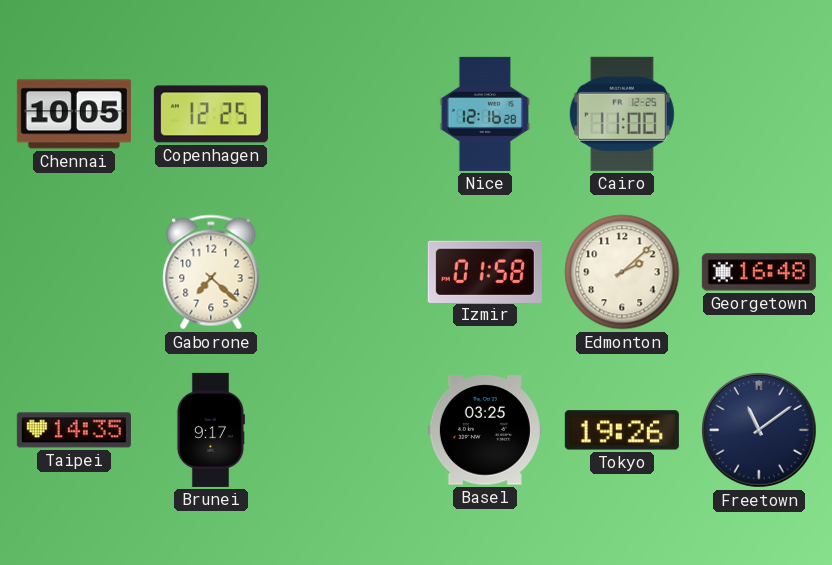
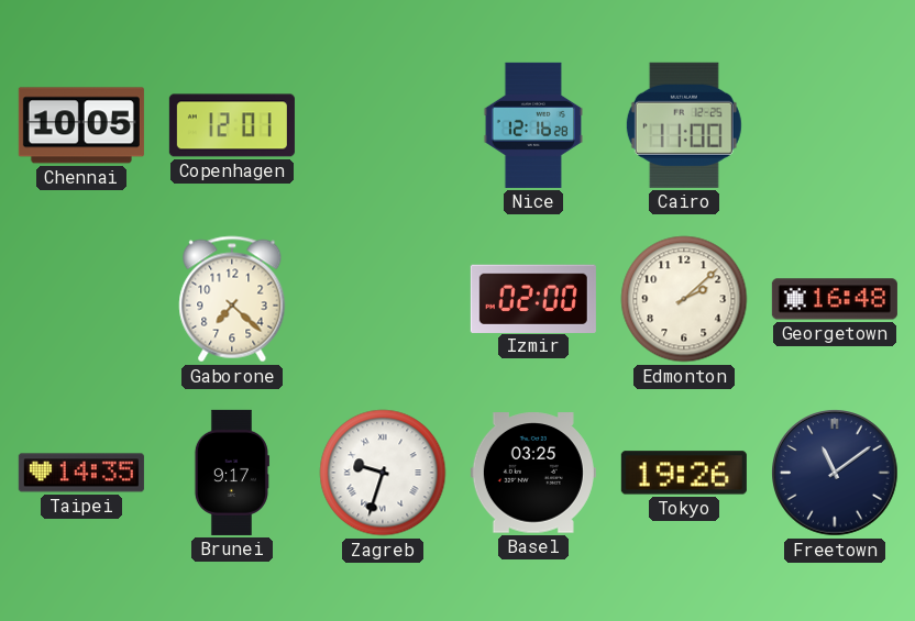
Copenhagen: 12:25 -> 12:01 (232, 125)
Izmir: 01:58 -> 02:00 (533, 298)
Zagreb: none -> 9:33 (383, 473)
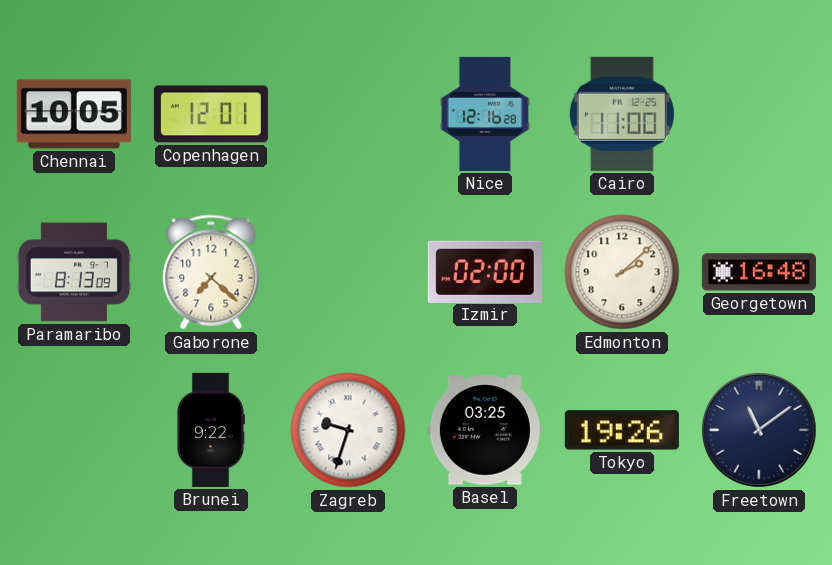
Paramaribo: none -> 8:13 (74, 272)
Taipei: 14:35 -> none (81, 473)
Brunei: 9:17 -> 9:22 (210, 430)
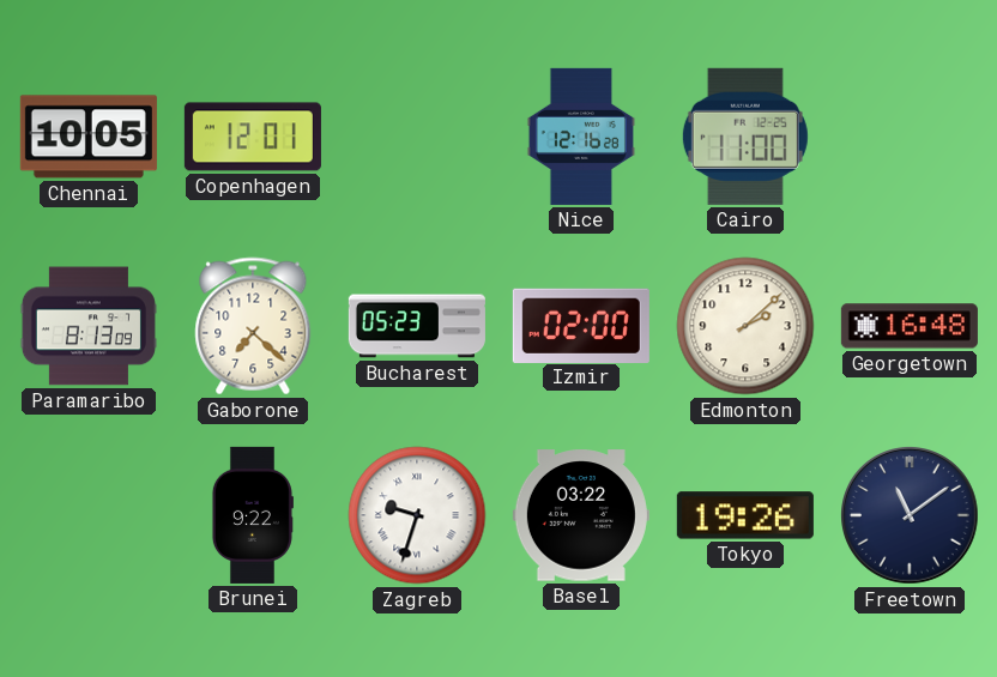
Bucharest: none -> 05:23 (417, 326)
Basel: 03:25 -> 03:22 (581, 515)
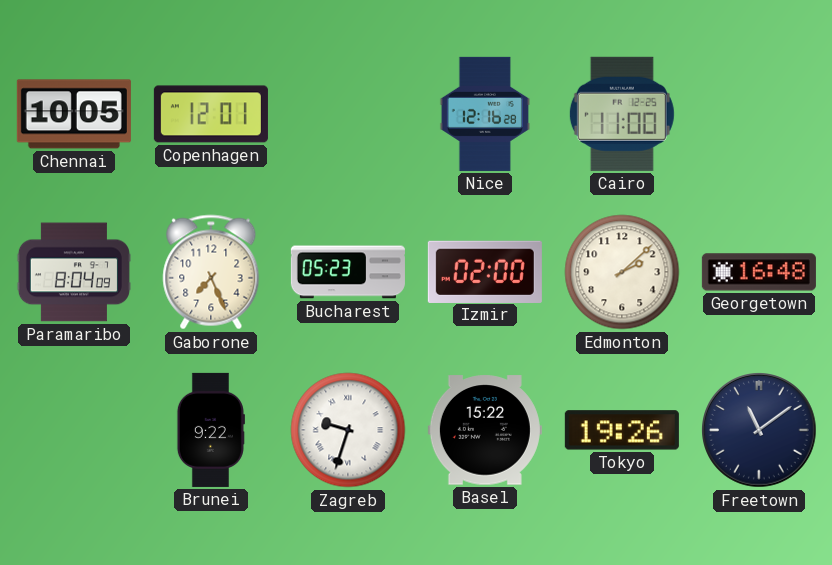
Paramaribo: 8:13 -> 8:04 (74, 272)
Gaborone: 7:22 -> 7:26 (211, 272)
Basel: 03:22 -> 15:22 (485, 430)
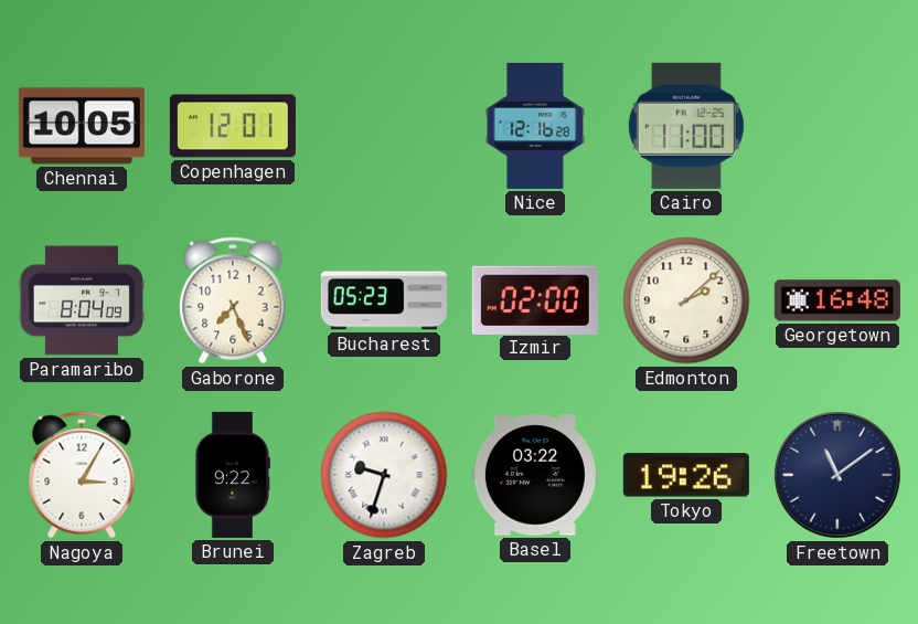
Nagoya: none -> 3:05 (82, 475)
Basel: 15:22 -> 03:22 (535, 475)
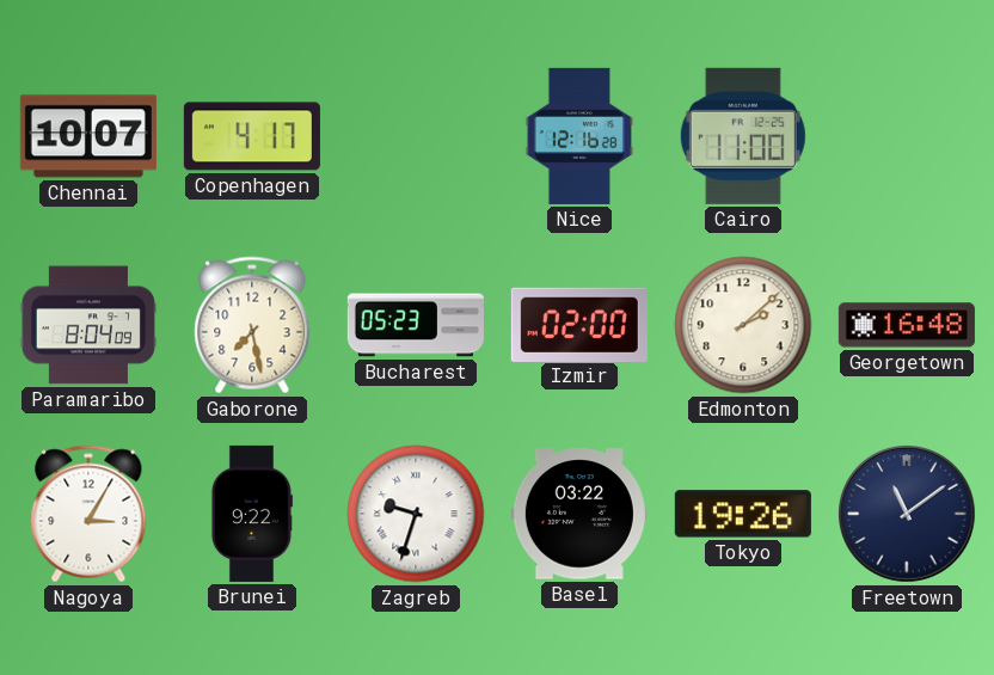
Chennai: 10:05 -> 10:07 (88, 136)
Copenhagen: 12:01 -> 4:17 (252, 136)
Gaborone: 7:26 -> 7:28 (252, 325)
